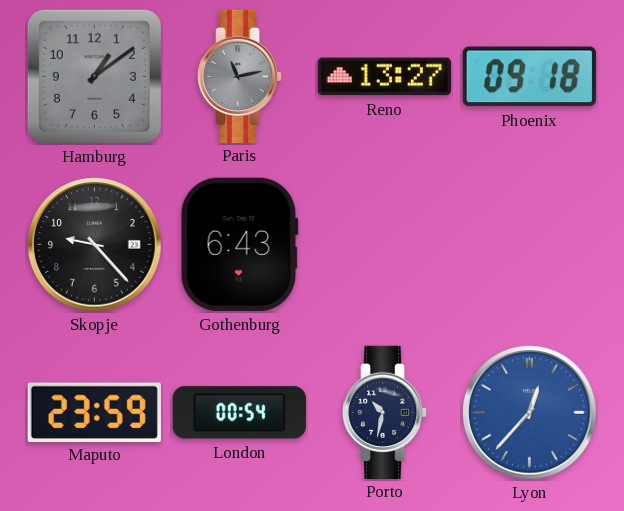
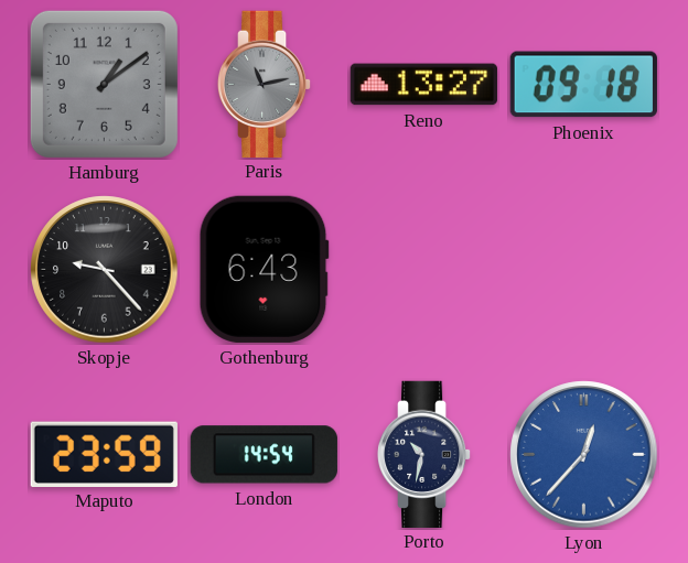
London: 00:54 -> 14:54 (264, 455)
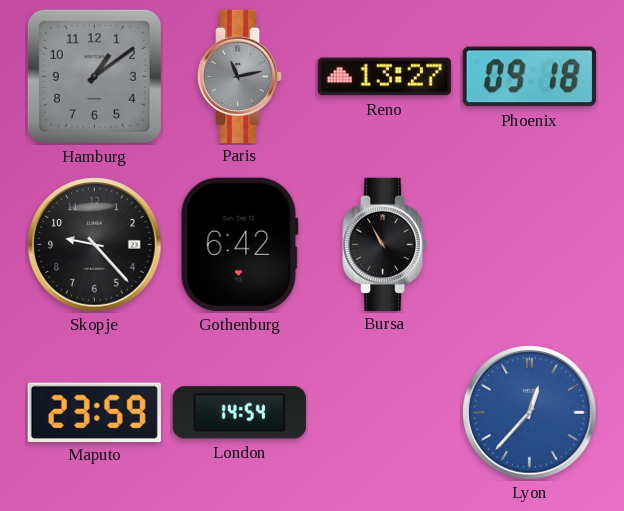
Gothenburg: 6:43 -> 6:42 (239, 244)
Bursa: none -> 10:55 (385, 244)
Porto: 10:32 -> none (424, 454)
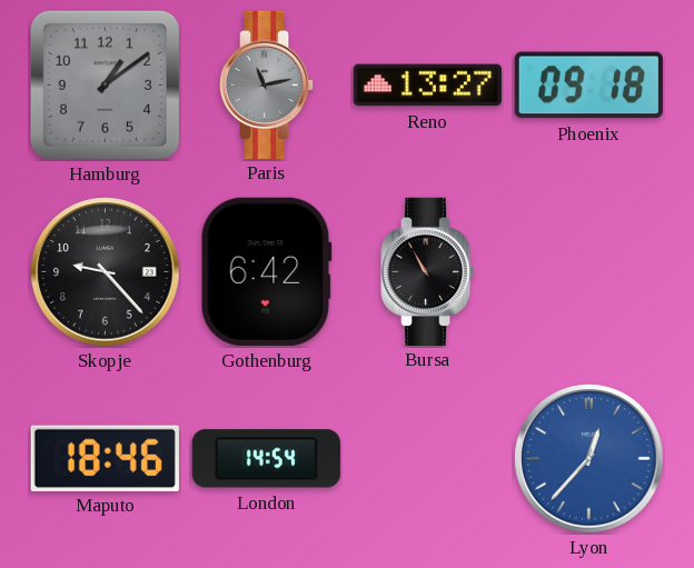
Maputo: 23:59 -> 18:46 (105, 458)
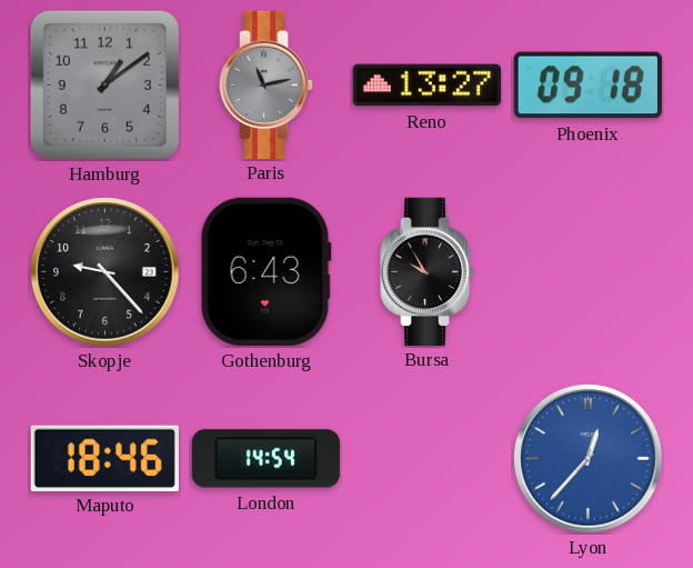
Gothenburg: 6:42 -> 6:43 (265, 271)
Bursa: 10:55 -> 9:55 (428, 271)
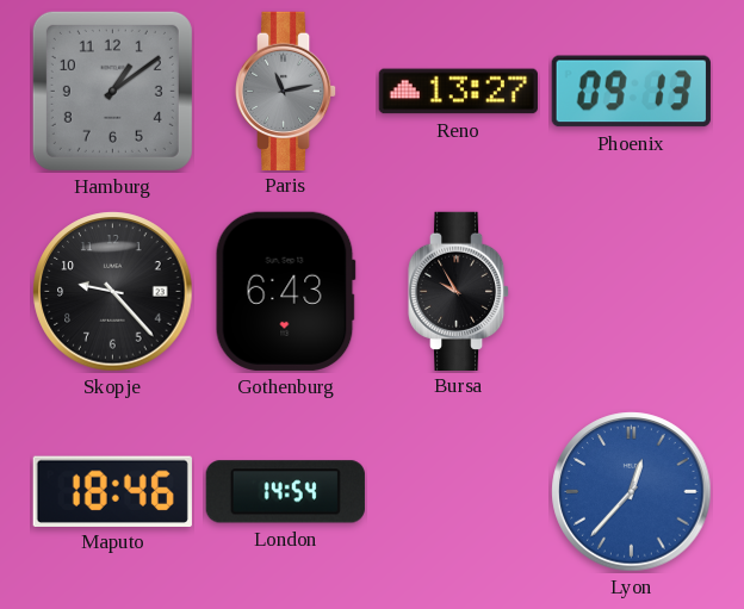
Phoenix: 09:18 -> 09:13 (631, 92)
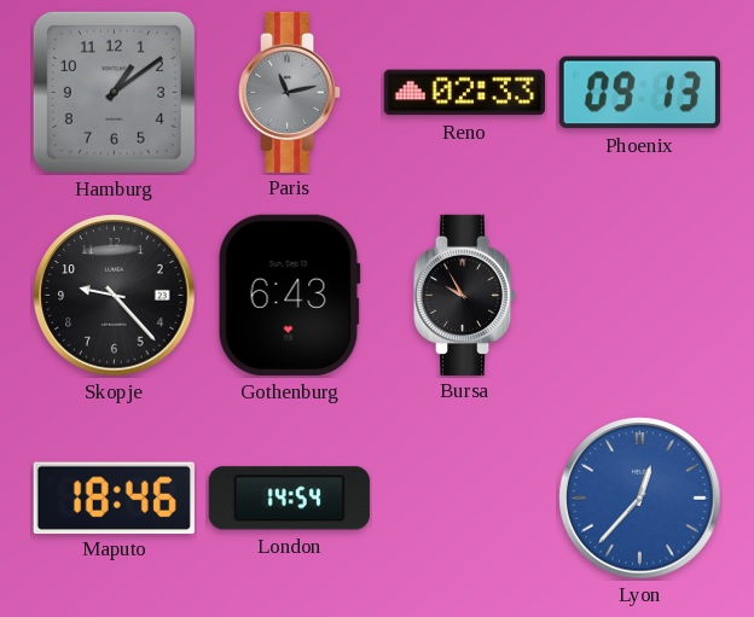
Reno: 13:27 -> 02:33 (464, 93)
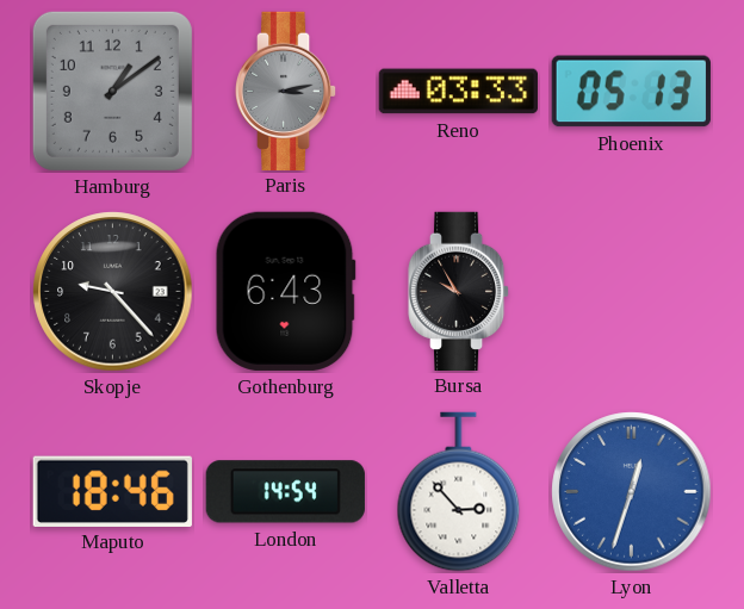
Paris: 11:13 -> 3:13 (286, 91)
Reno: 02:33 -> 03:33 (458, 92)
Phoenix: 09:13 -> 05:13 (631, 92)
Valletta: none -> 2:53 (459, 492)
Lyon: 12:37 -> 12:33 (632, 492)
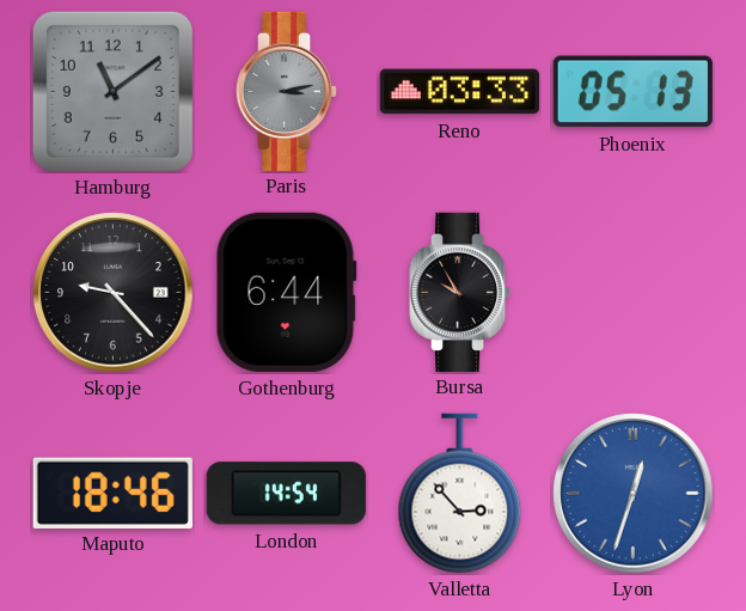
Hamburg: 1:09 -> 11:09 (112, 91)
Gothenburg: 6:43 -> 6:44 (286, 292)
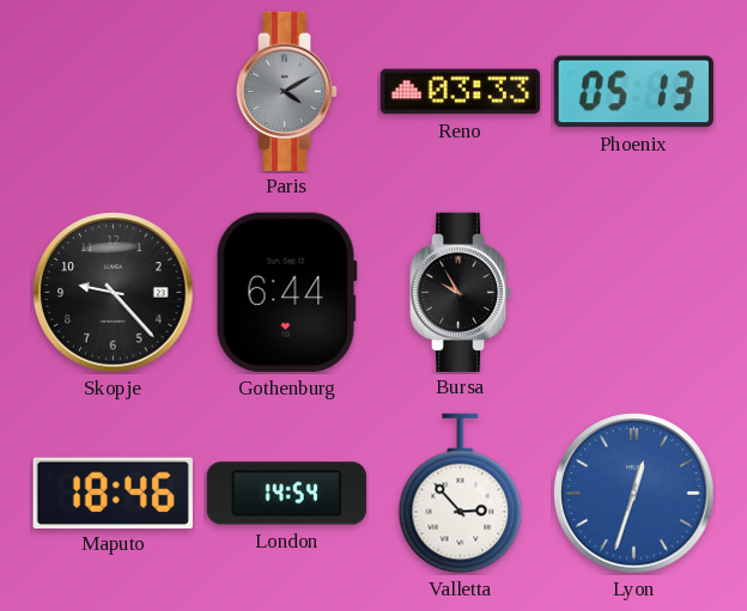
Hamburg: 11:09 -> none (112, 91)
Paris: 3:13 -> 4:10 (287, 91)
